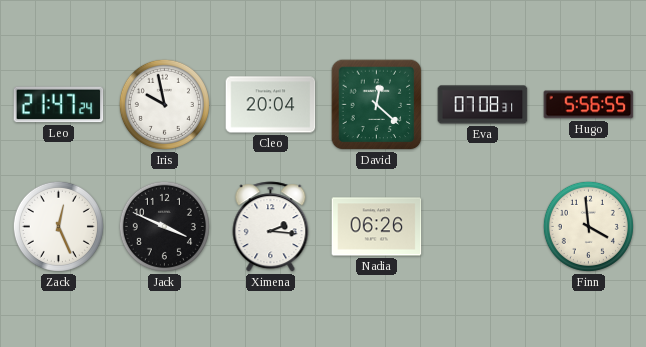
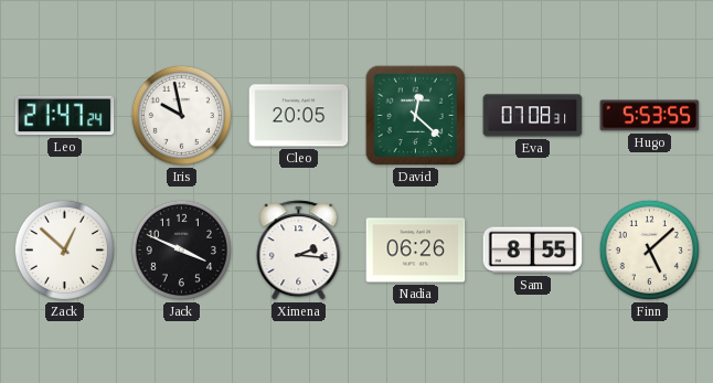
Cleo: 20:04 -> 20:05 (299, 116)
Hugo: 5:56 -> 5:53 (650, 116)
Zack: 12:26 -> 12:52 (64, 249)
Sam: none -> 8:55 (533, 251)
Finn: 3:59 -> 5:08 (649, 249)
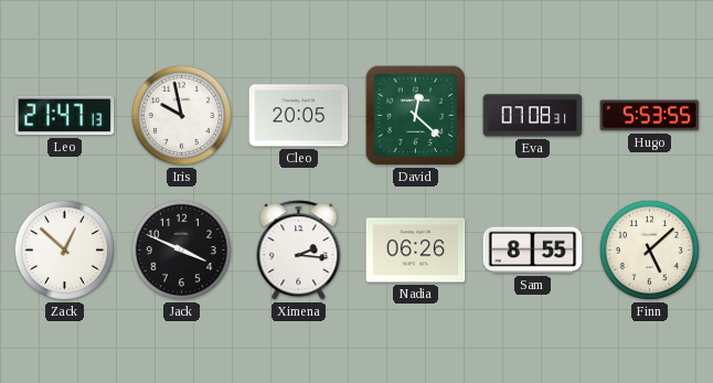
Leo: 21:47:24 -> 21:47:13 (65, 116)
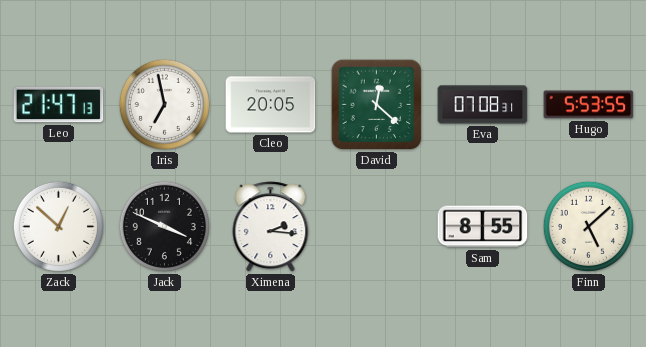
Iris: 9:58 -> 6:58 (164, 104)
Nadia: 06:26 -> none (416, 251)
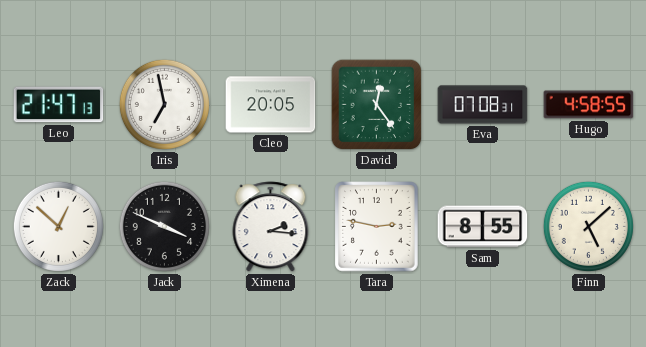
David: 12:22 -> 12:24 (377, 105)
Hugo: 5:53 -> 4:58 (589, 105)
Tara: none -> 2:47 (377, 227)
